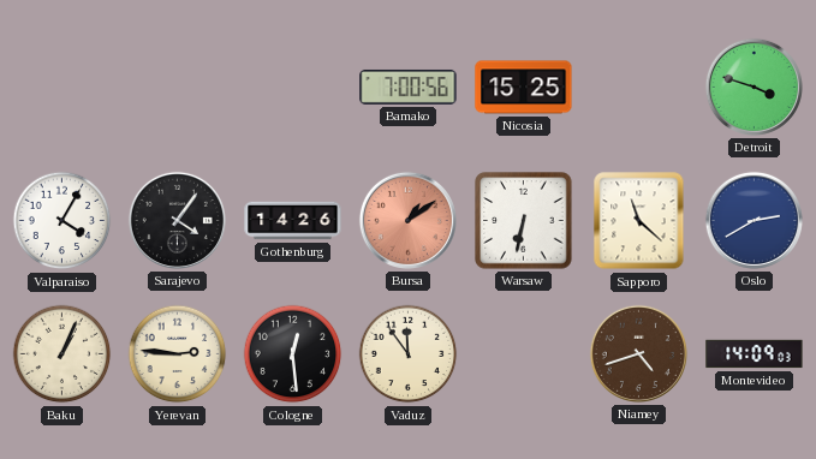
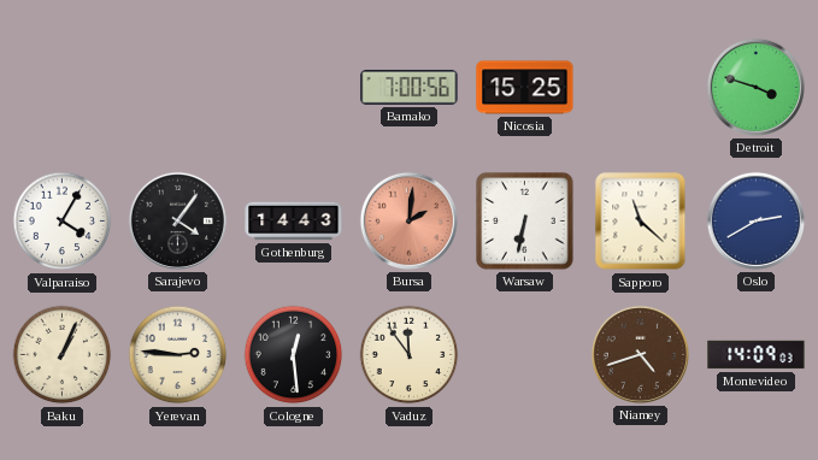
Gothenburg: 14:26 -> 14:43 (294, 222)
Bursa: 1:09 -> 2:01 (408, 220)
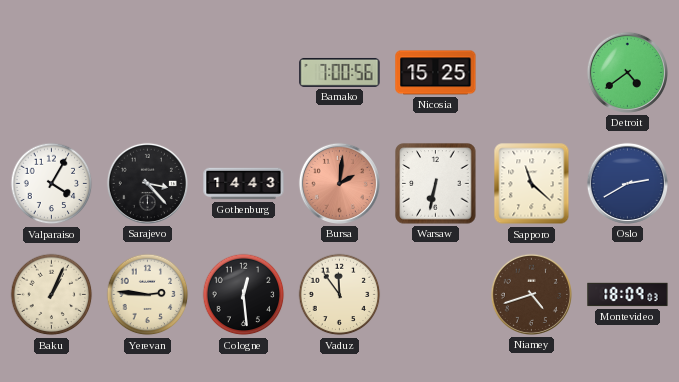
Detroit: 3:48 -> 4:39 (627, 72)
Sarajevo: 4:06 -> 3:23 (147, 183)
Montevideo: 14:09 -> 18:09 (628, 295)
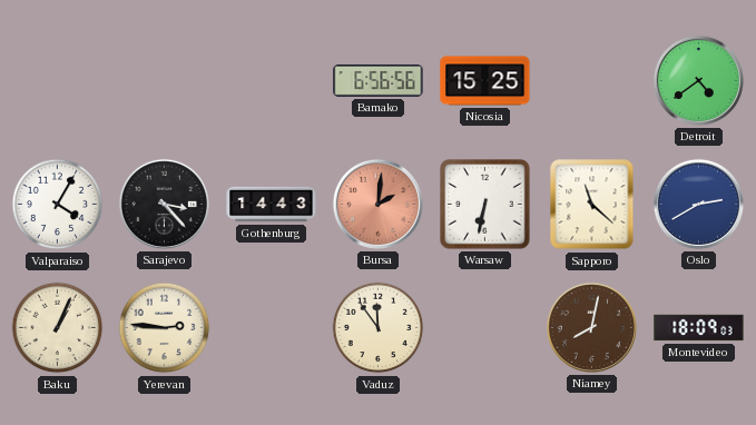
Bamako: 7:00 -> 6:56 (379, 81)
Cologne: 12:29 -> none (244, 295)
Niamey: 4:42 -> 8:02 (591, 327)
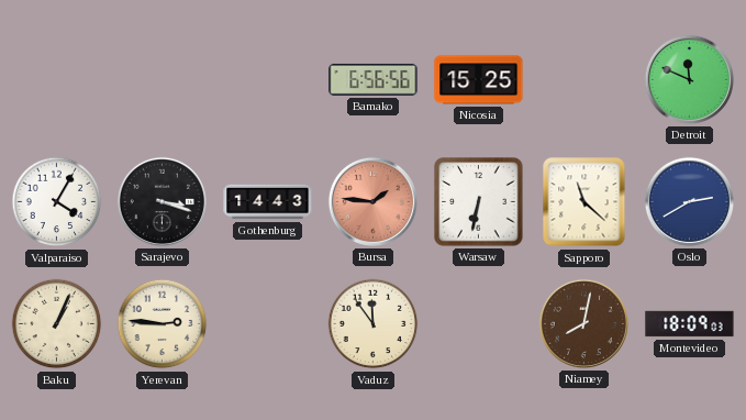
Detroit: 4:39 -> 11:49 (689, 79)
Sarajevo: 3:23 -> 3:18 (162, 201)
Bursa: 2:01 -> 1:46 (372, 201)
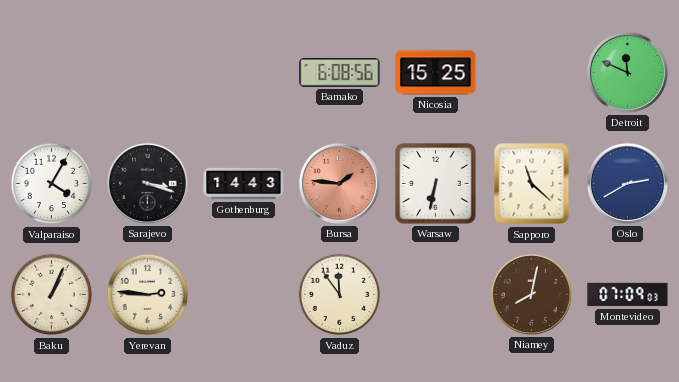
Bamako: 6:56 -> 6:08 (340, 73)
Montevideo: 18:09 -> 07:09 (628, 295)
